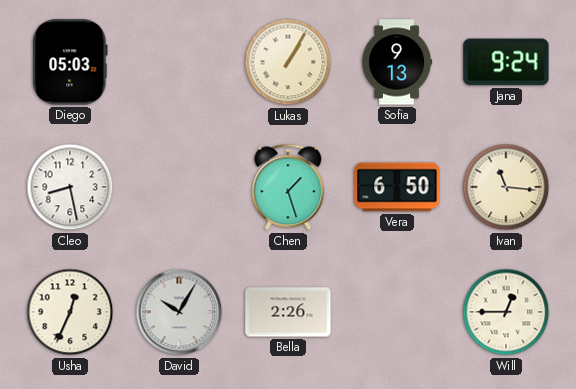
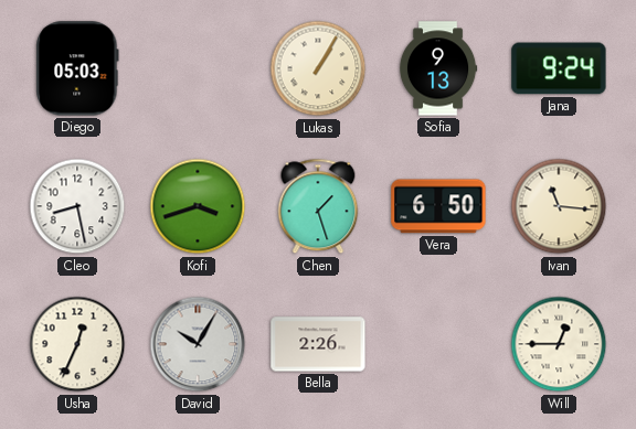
Kofi: none -> 3:42 (198, 206)
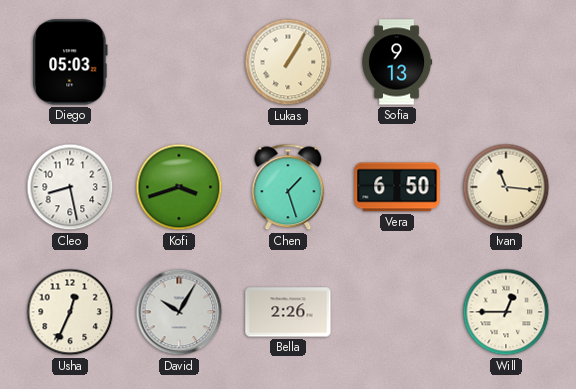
Jana: 9:24 -> none (559, 68)
